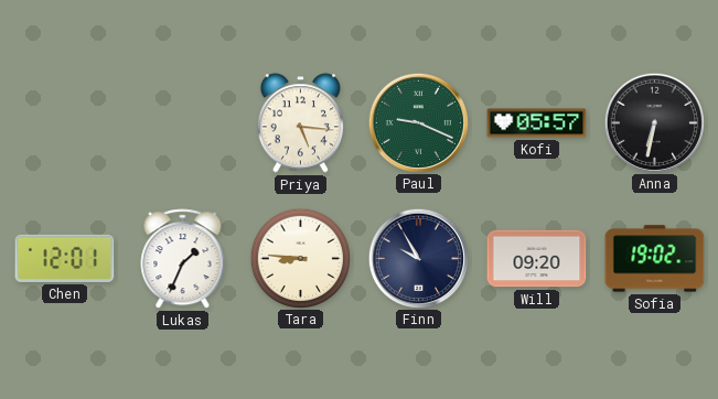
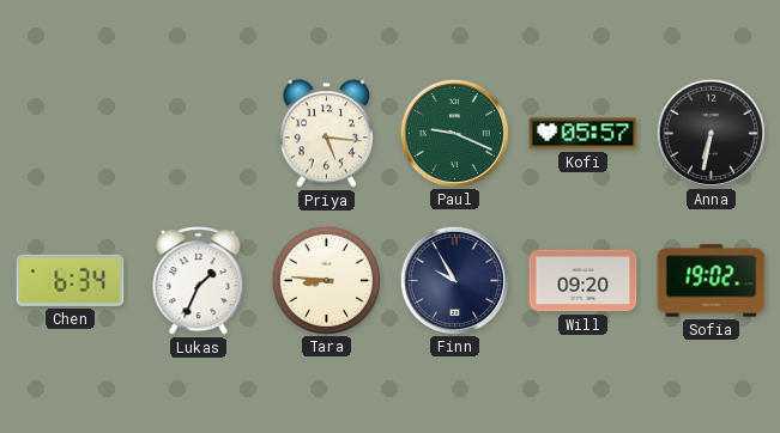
Chen: 12:01 -> 6:34 (71, 280)
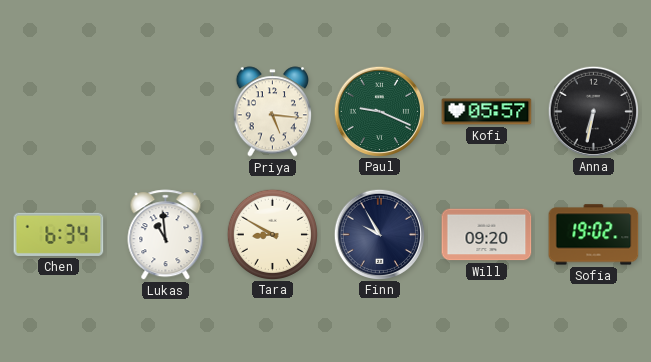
Lukas: 1:34 -> 10:59 (166, 235)
Tara: 8:46 -> 8:50 (272, 234)
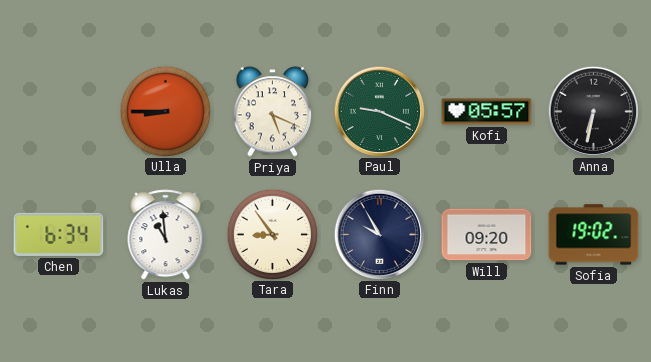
Ulla: none -> 8:45 (165, 111)
Priya: 5:16 -> 5:19 (272, 112)
Tara: 8:50 -> 8:54 (272, 234)
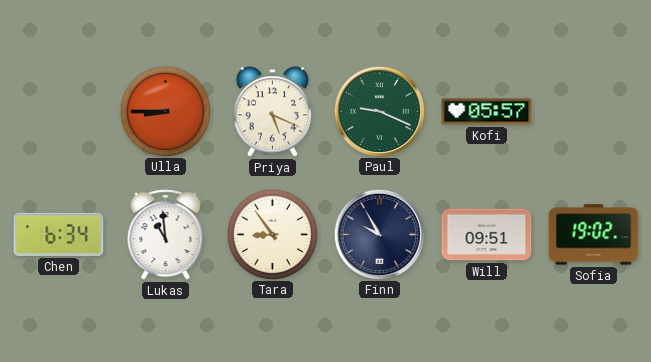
Anna: 6:32 -> none (593, 111)
Will: 09:20 -> 09:51 (487, 235)
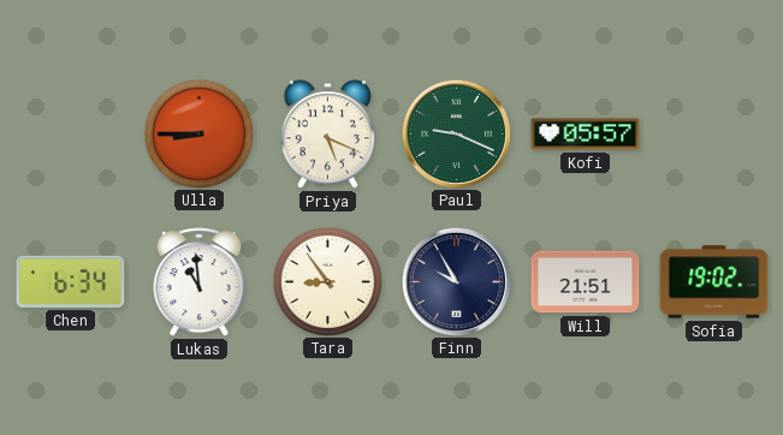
Will: 09:51 -> 21:51 (586, 282)
